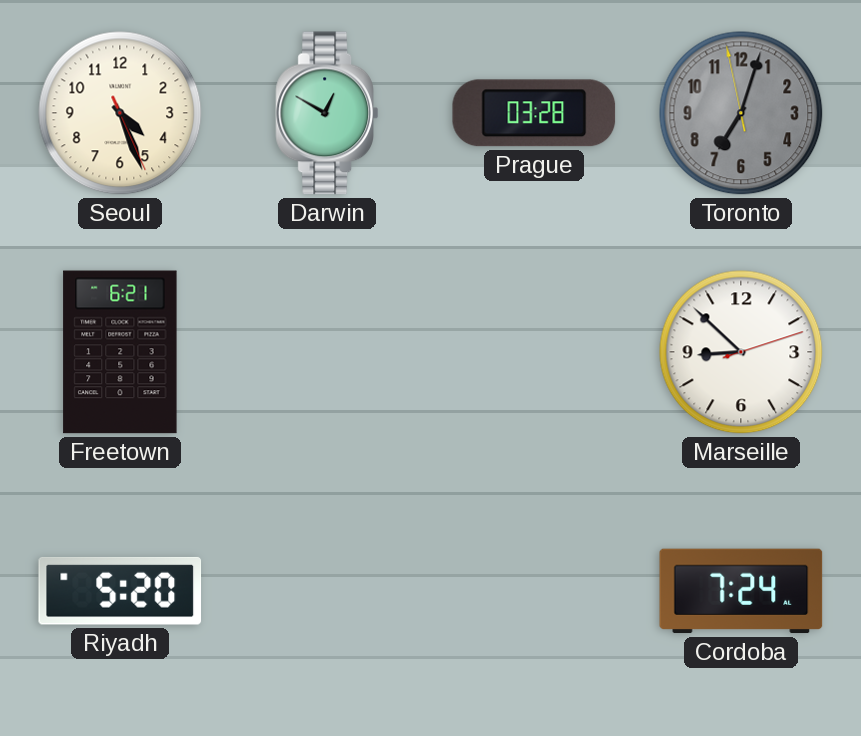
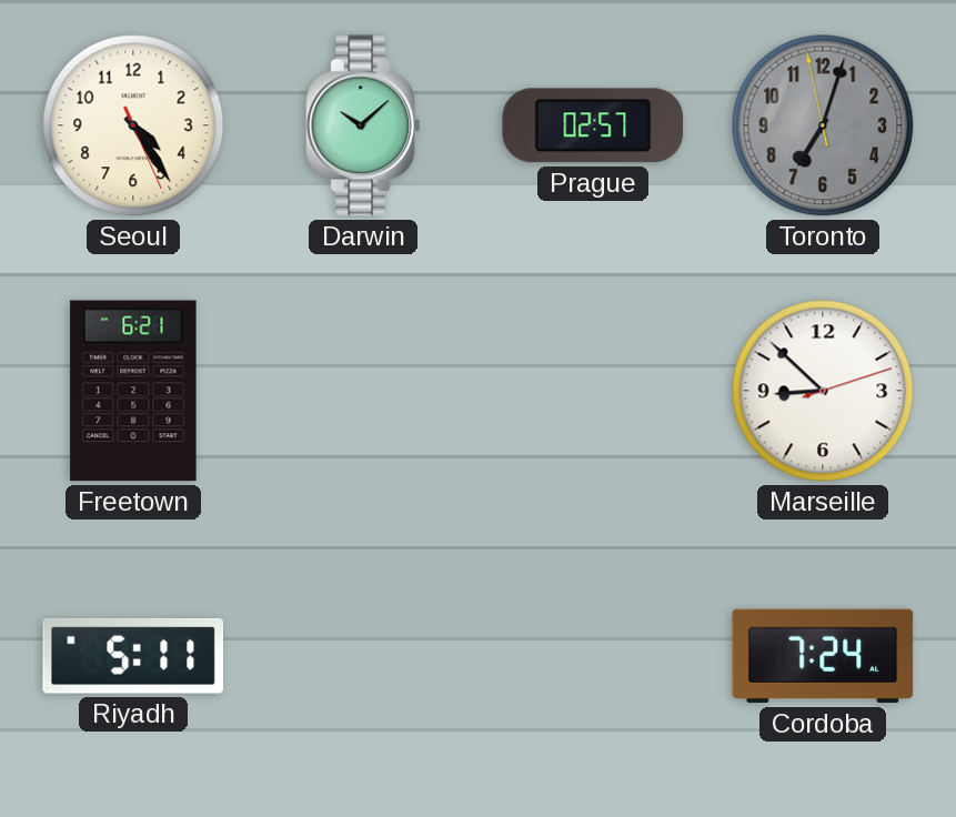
Seoul: 4:26 -> 4:24 (133, 125)
Darwin: 12:50 -> 10:08 (362, 125)
Prague: 03:28 -> 02:57 (593, 125)
Riyadh: 5:20 -> 5:11 (133, 656)
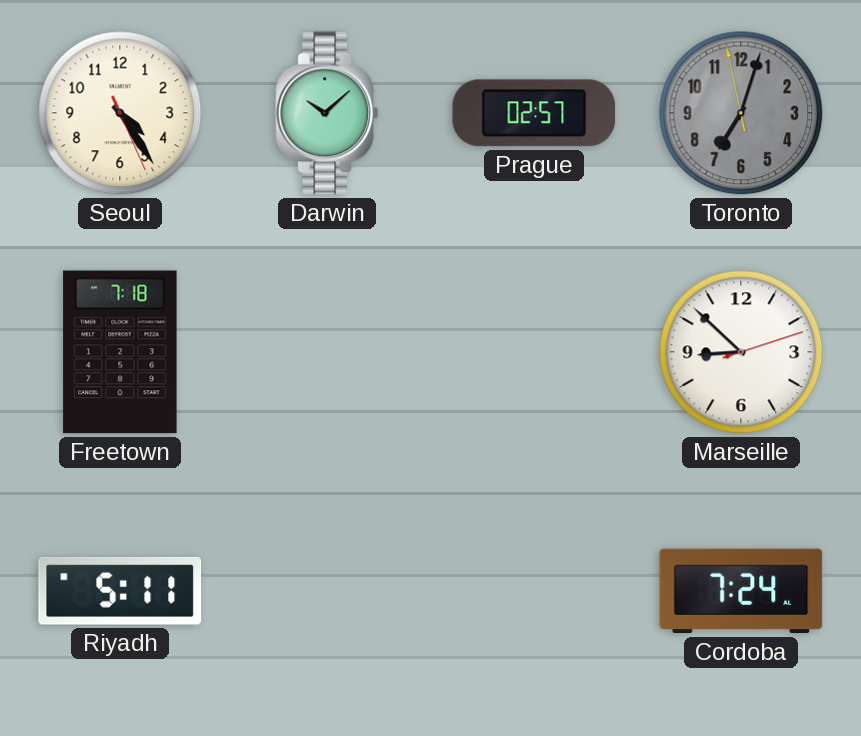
Freetown: 6:21 -> 7:18 (120, 352)
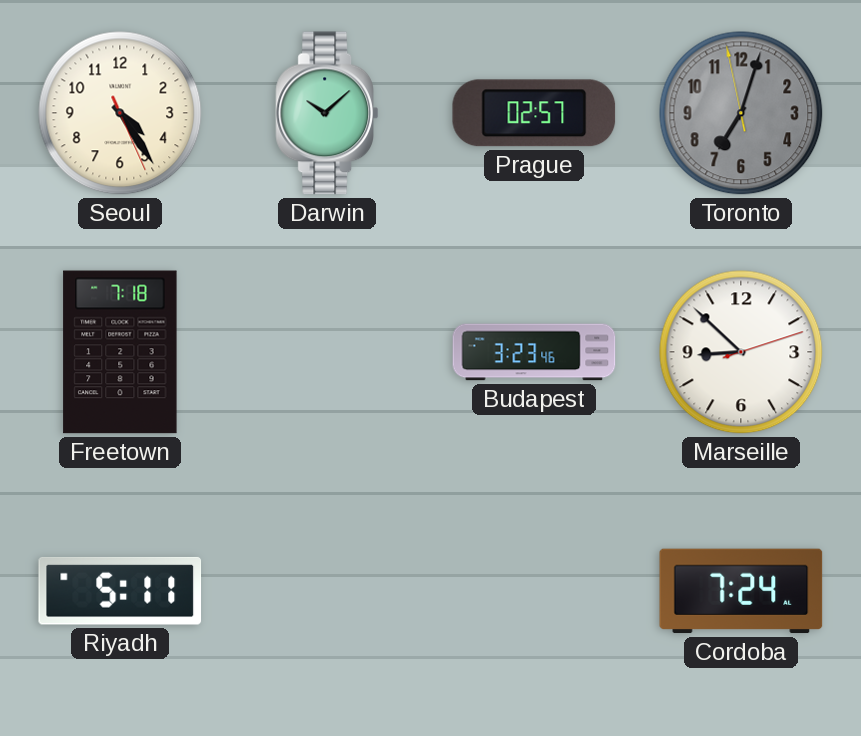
Budapest: none -> 3:23 (534, 352)
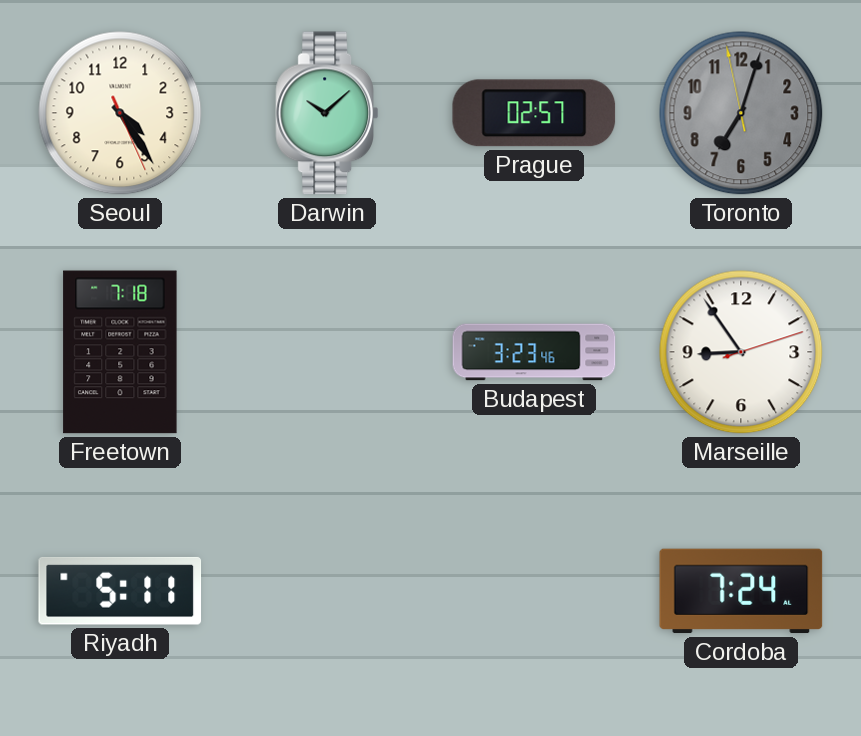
Marseille: 8:52 -> 8:54 (741, 352)
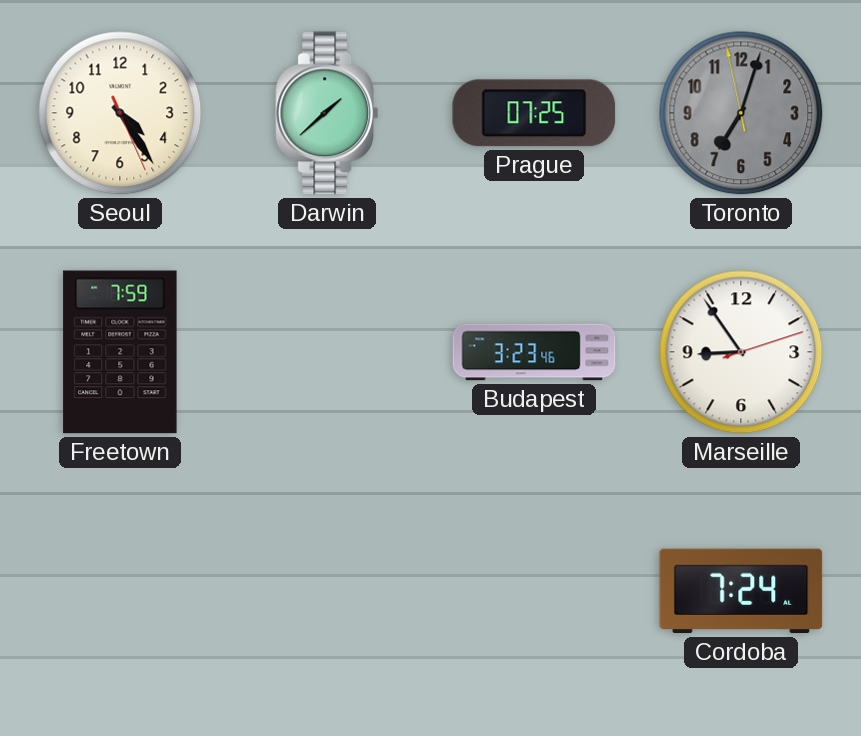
Darwin: 10:08 -> 1:38 (326, 113)
Prague: 02:57 -> 07:25 (534, 113)
Freetown: 7:18 -> 7:59 (120, 352)
Riyadh: 5:11 -> none (120, 591)
